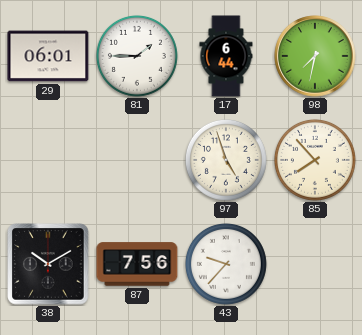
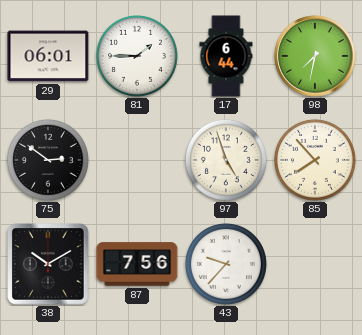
75: none -> 2:51 (48, 160)
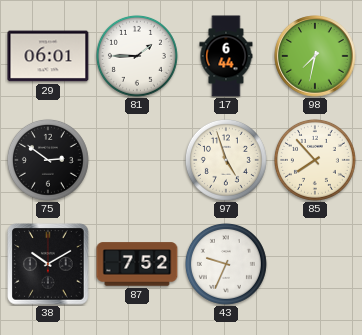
87: 7:56 -> 7:52 (137, 264)
43: 9:37 -> 9:34 (226, 264)
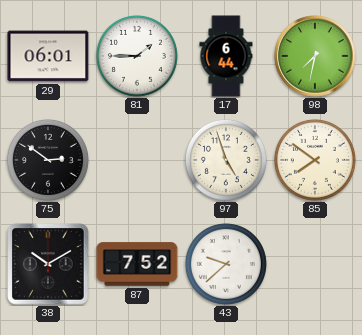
85: 7:53 -> 7:51 (315, 160)
43: 9:34 -> 9:38 (226, 264)
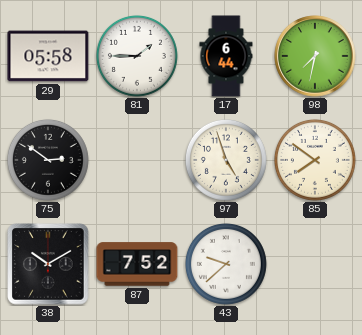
29: 06:01 -> 05:58 (48, 56)
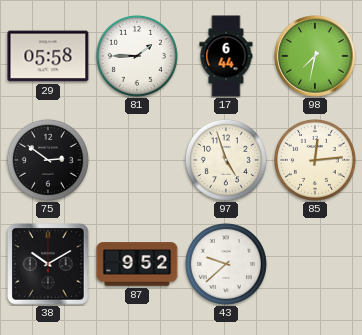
85: 7:51 -> 12:14 (315, 160)
87: 7:52 -> 9:52 (137, 264)
